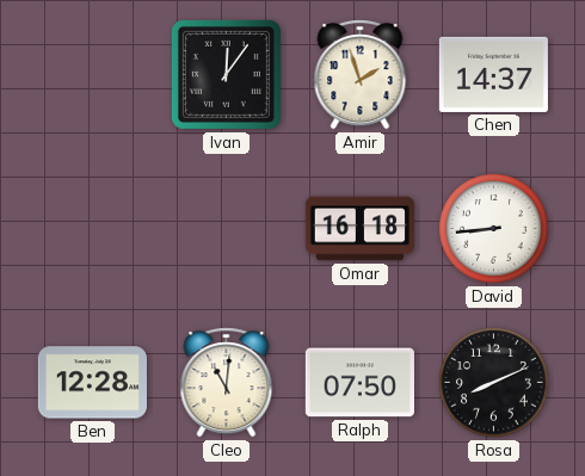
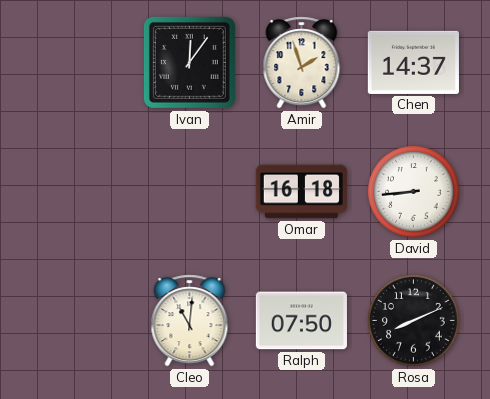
Ben: 12:28 -> none (92, 383)
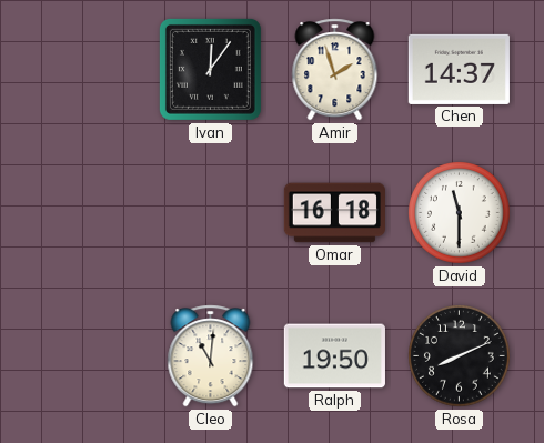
David: 8:44 -> 11:30 (460, 213)
Ralph: 07:50 -> 19:50 (334, 356)
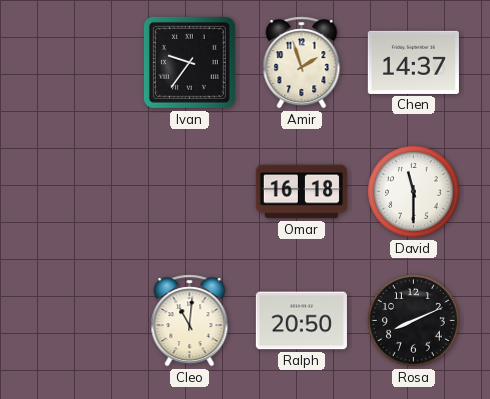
Ivan: 12:06 -> 9:36 (189, 62)
Ralph: 19:50 -> 20:50 (301, 321)
